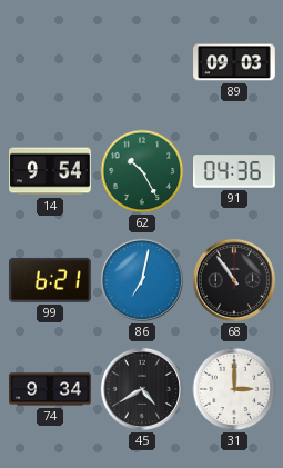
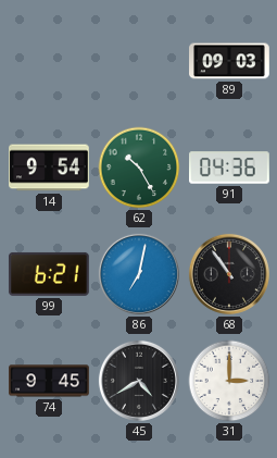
74: 9:34 -> 9:45 (49, 381)
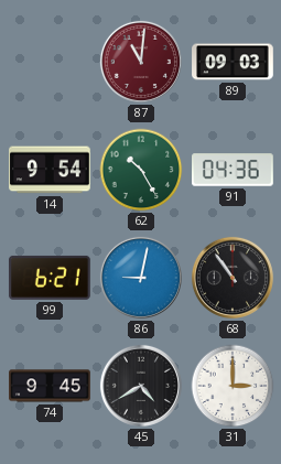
87: none -> 11:01 (141, 62)
86: 7:02 -> 9:02 (141, 278)
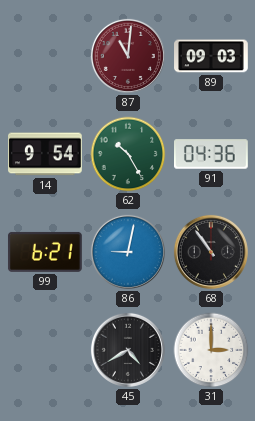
74: 9:45 -> none (50, 386)
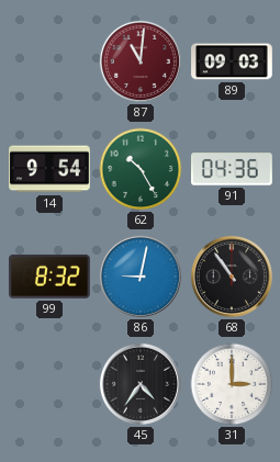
99: 6:21 -> 8:32 (49, 277)
45: 4:40 -> 4:36 (141, 384)
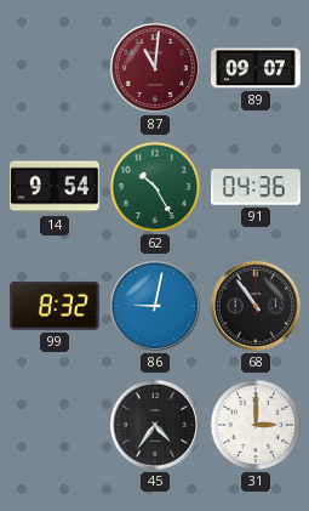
89: 09:03 -> 09:07 (256, 68)
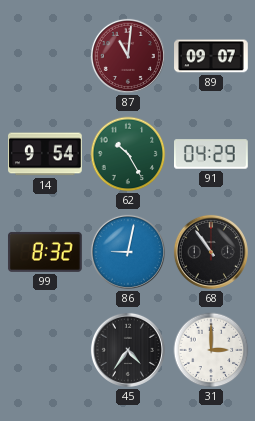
91: 04:36 -> 04:29 (212, 154)
